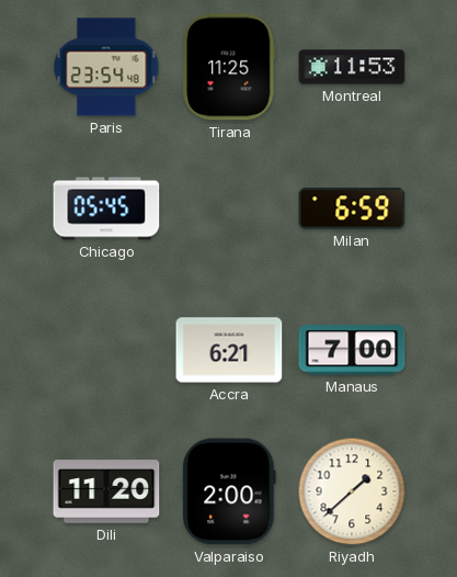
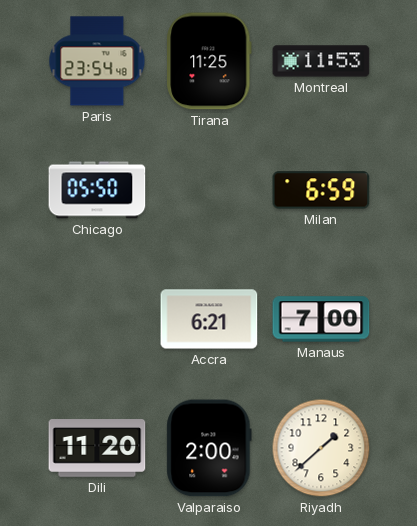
Chicago: 05:45 -> 05:50 (97, 190)
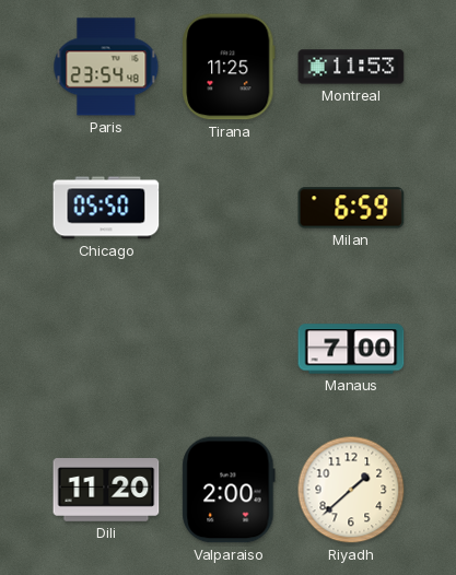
Accra: 6:21 -> none (209, 319)
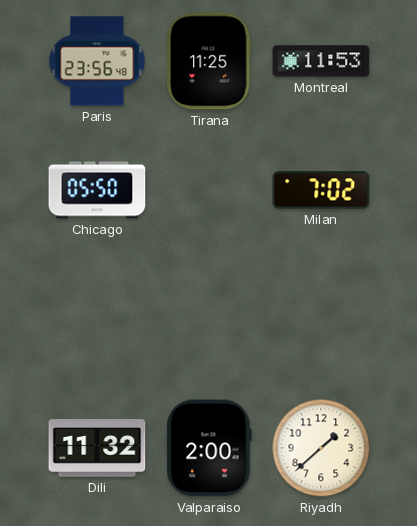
Paris: 23:54 -> 23:56 (97, 61)
Milan: 6:59 -> 7:02 (321, 190)
Manaus: 7:00 -> none (351, 349)
Dili: 11:20 -> 11:32 (97, 448)
